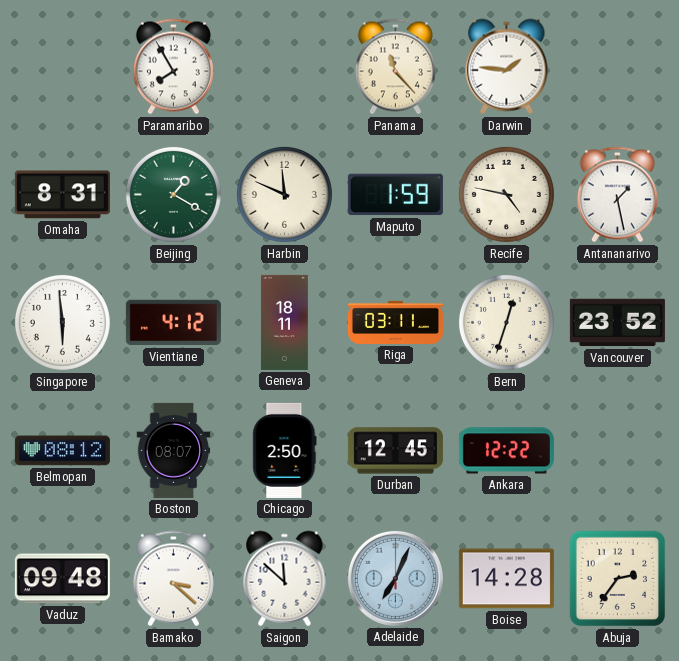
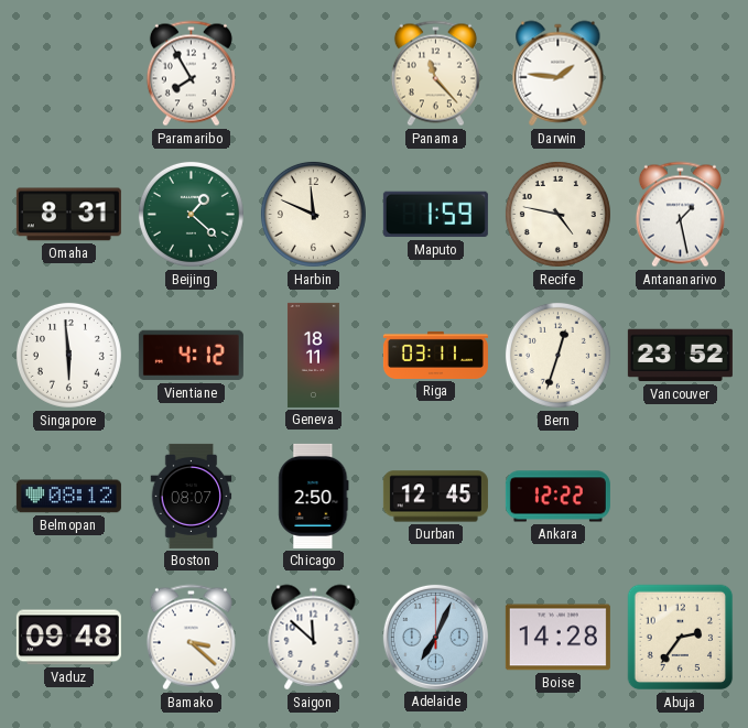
Beijing: 1:20 -> 1:22 (191, 214)
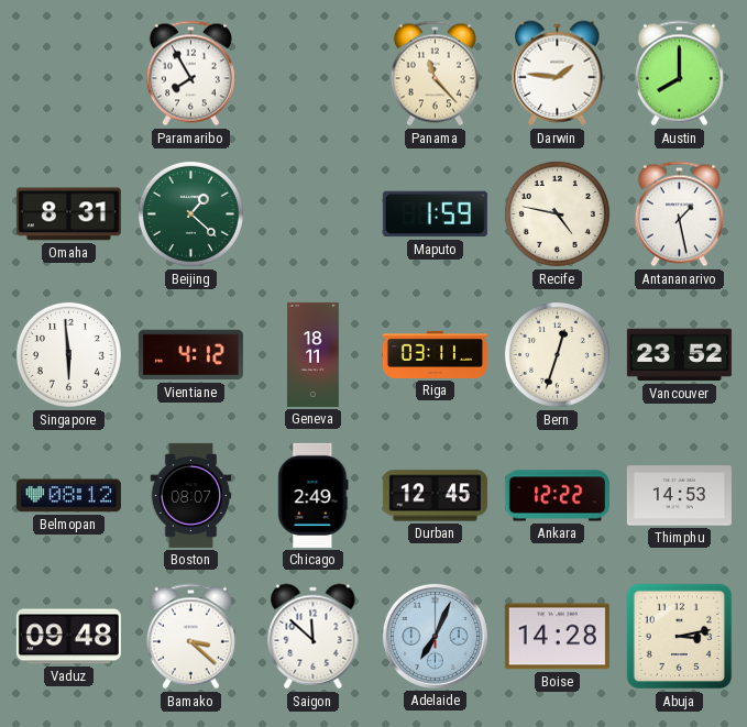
Austin: none -> 8:00 (679, 74)
Harbin: 11:49 -> none (313, 214)
Chicago: 2:50 -> 2:49 (314, 495)
Thimphu: none -> 14:53 (679, 496)
Abuja: 2:36 -> 3:13 (680, 637)
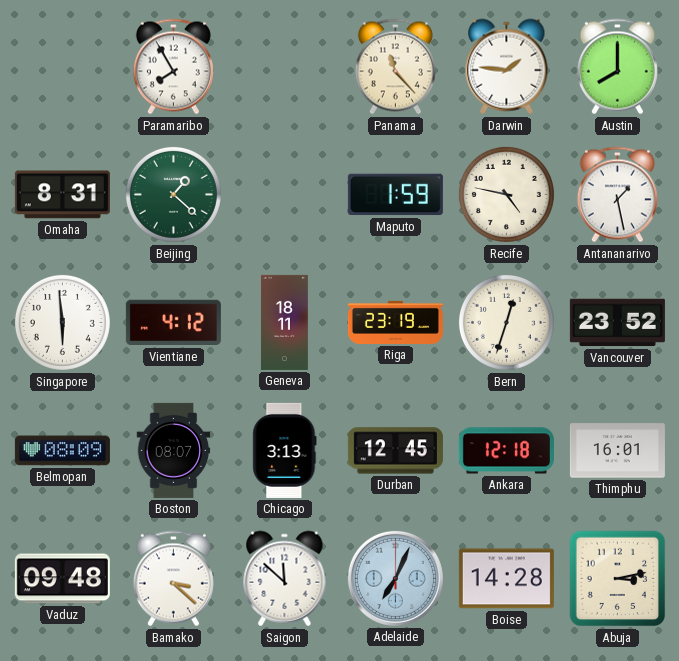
Riga: 03:11 -> 23:19 (395, 322)
Belmopan: 08:12 -> 08:09 (62, 451)
Chicago: 2:49 -> 3:13 (285, 450)
Ankara: 12:22 -> 12:18 (506, 451)
Thimphu: 14:53 -> 16:01 (617, 451)
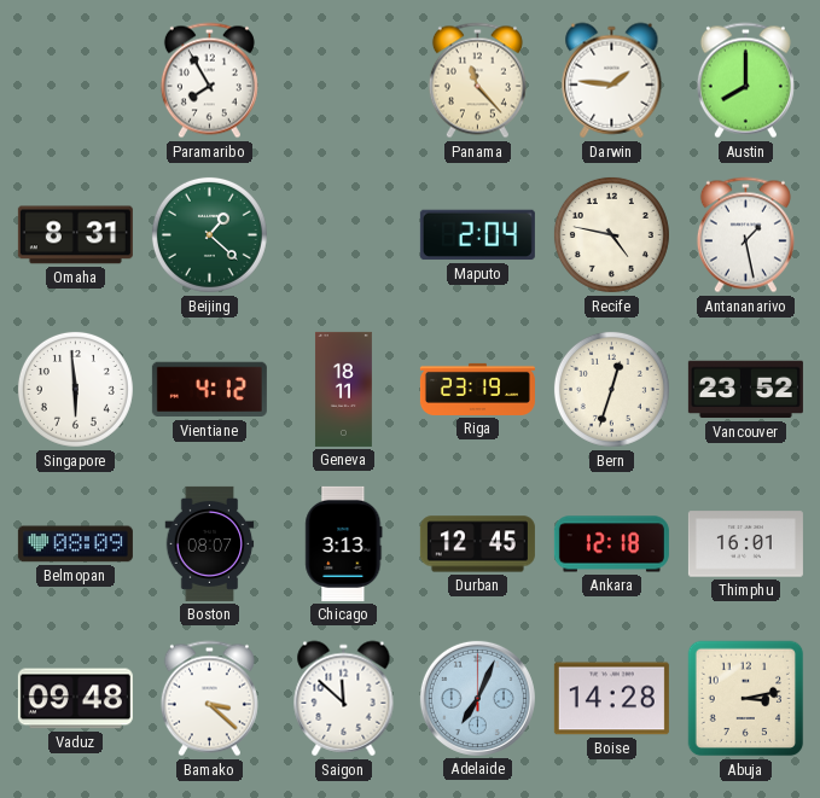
Maputo: 1:59 -> 2:04 (477, 235)
